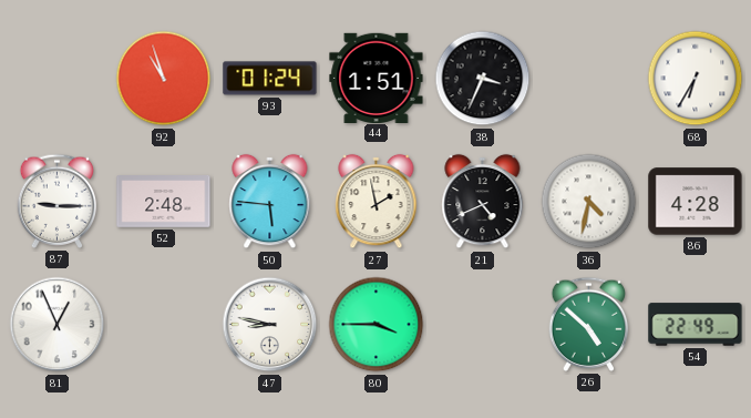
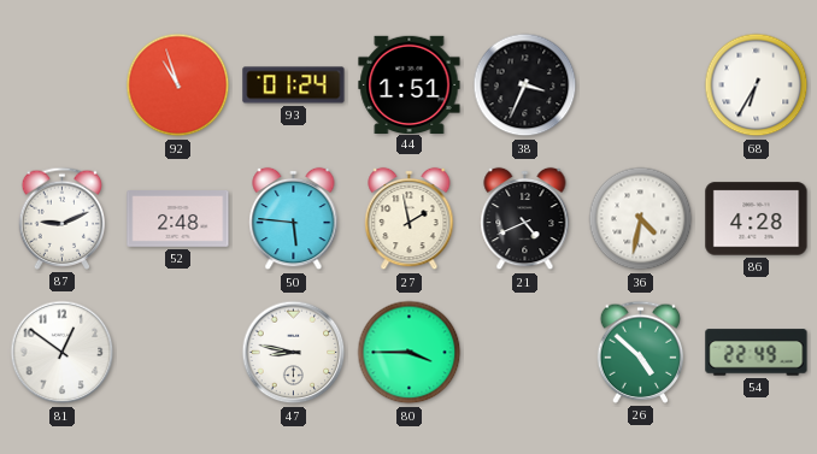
87: 9:15 -> 9:11 (63, 218)
81: 12:56 -> 12:51 (63, 353)
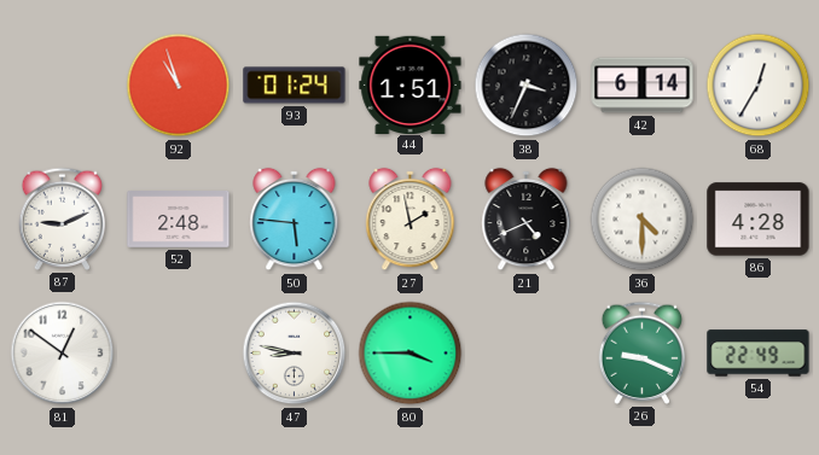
42: none -> 6:14 (643, 86)
68: 6:35 -> 12:35 (759, 86)
36: 4:32 -> 4:30 (643, 220)
26: 4:52 -> 9:19 (643, 352)
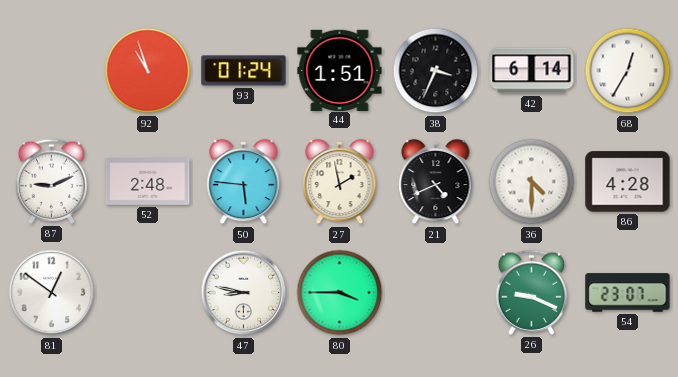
54: 22:49 -> 23:07 (628, 293)
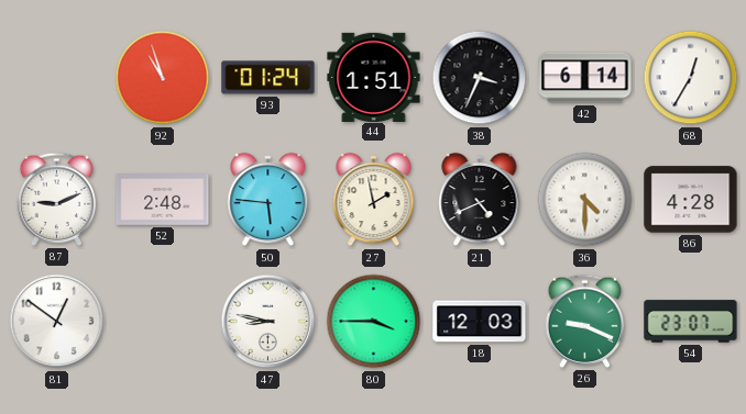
18: none -> 12:03 (480, 322)
